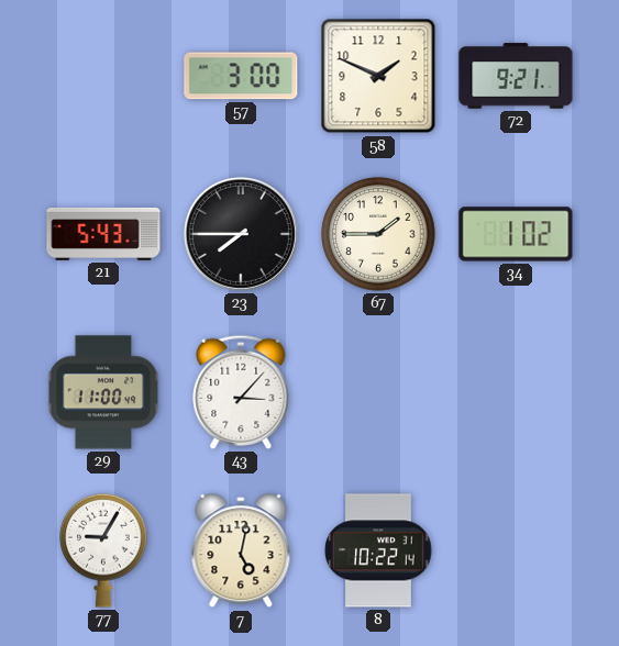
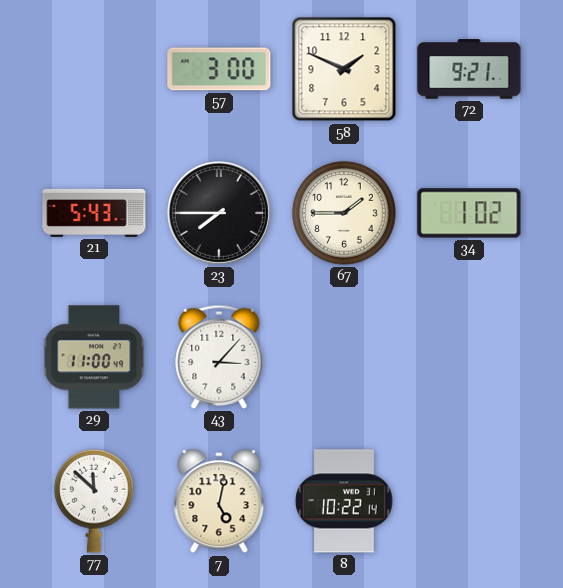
77: 9:05 -> 11:52 (94, 501)
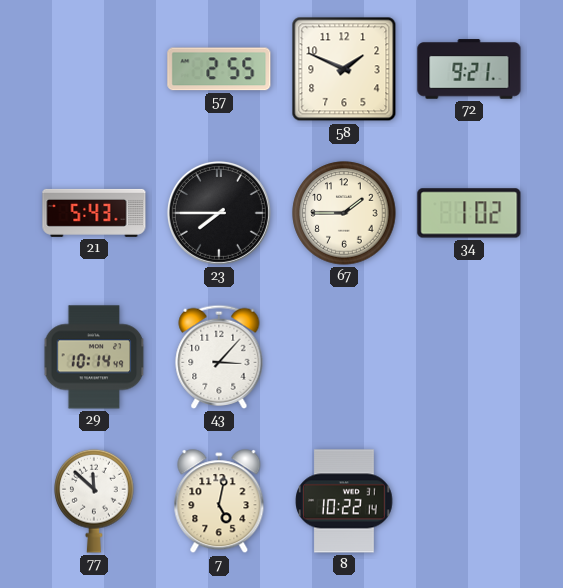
57: 3:00 -> 2:55 (219, 69)
29: 11:00 -> 10:14 (94, 357)
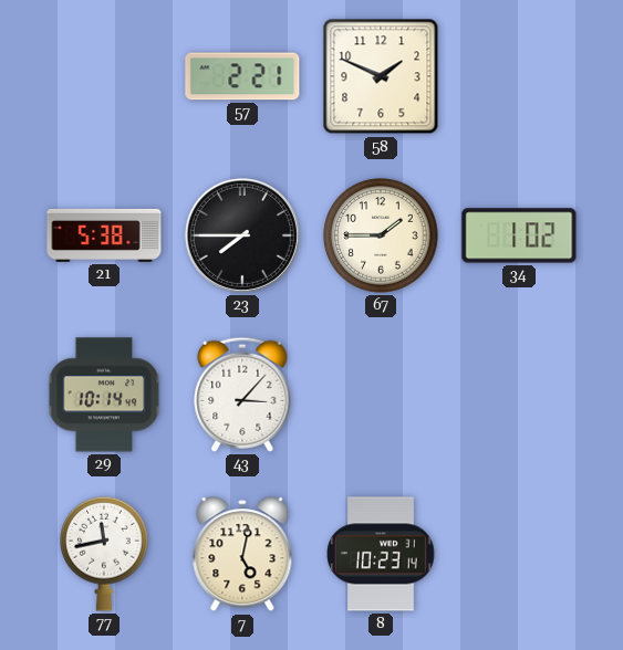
57: 2:55 -> 2:21 (242, 76)
72: 9:21 -> none (469, 69)
21: 5:43 -> 5:38 (104, 235)
77: 11:52 -> 11:43 (104, 554)
8: 10:22 -> 10:23 (381, 554)
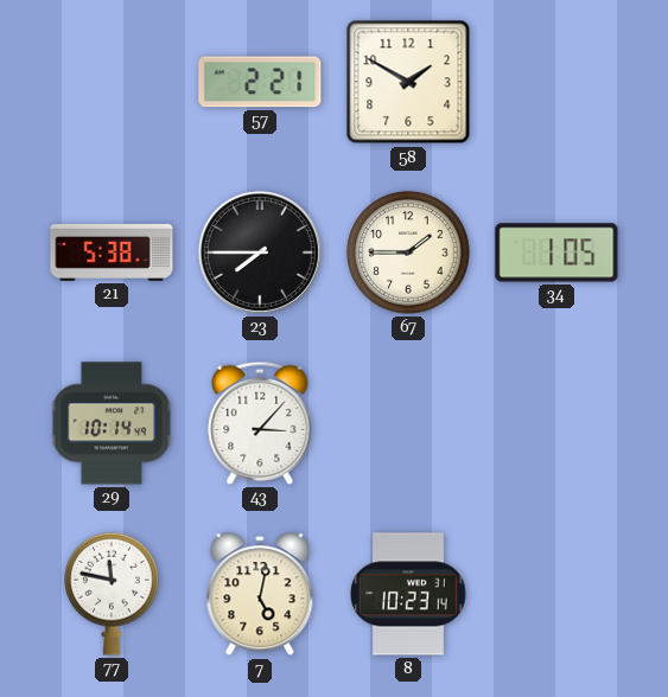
58: 1:49 -> 1:50 (408, 82)
34: 1:02 -> 1:05 (556, 252)
77: 11:43 -> 11:47 (112, 594)
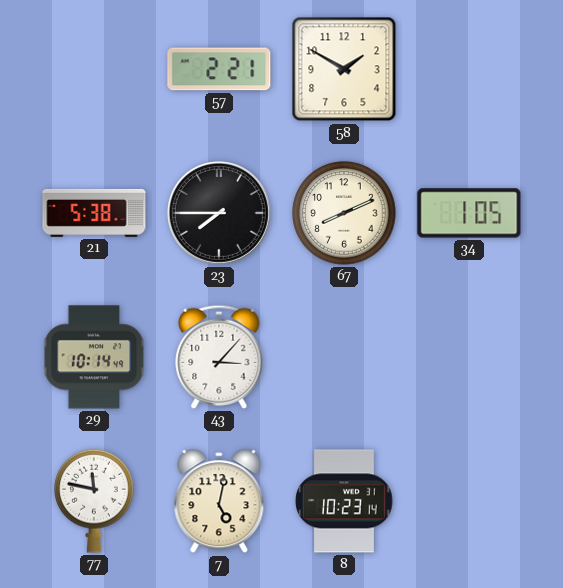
67: 1:45 -> 8:11 (344, 213)
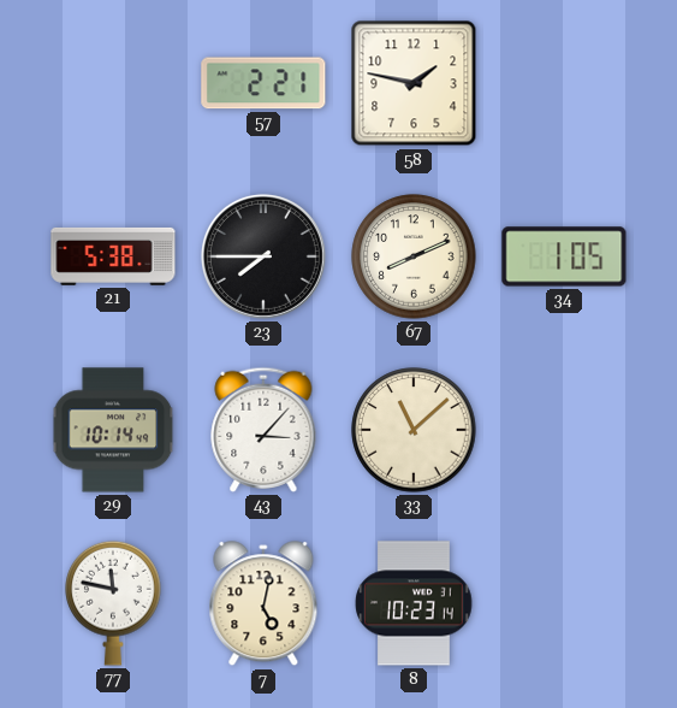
58: 1:50 -> 1:47 (414, 83)
33: none -> 11:08 (414, 430)
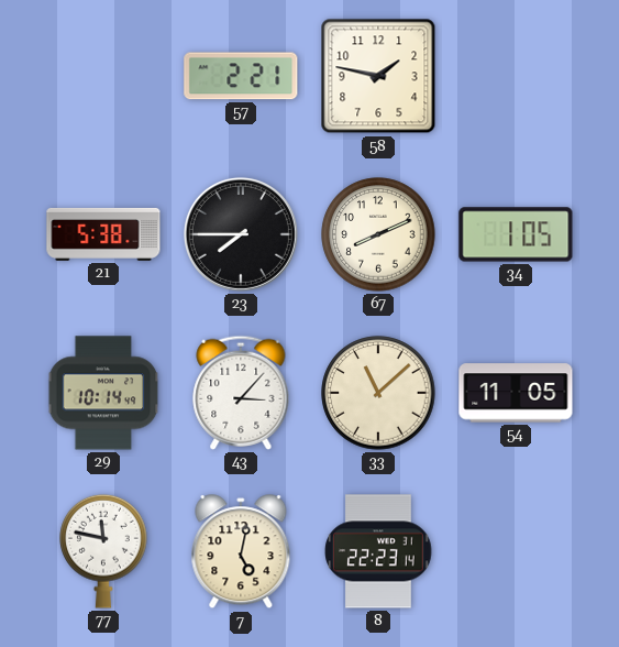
54: none -> 11:05 (516, 393)
8: 10:23 -> 22:23 (378, 551)
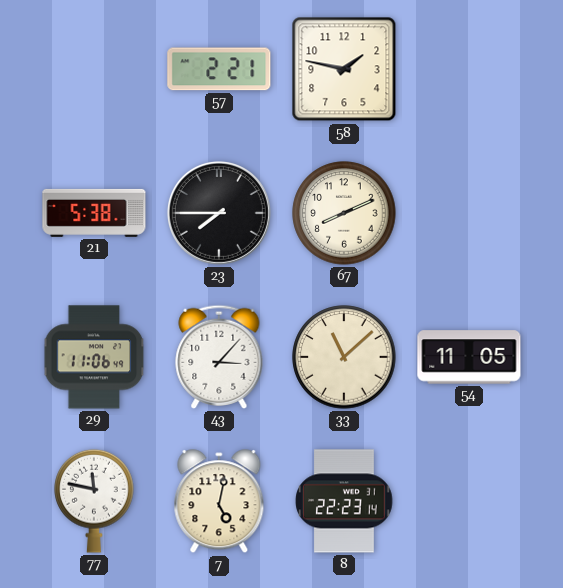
34: 1:05 -> none (516, 234)
29: 10:14 -> 11:06 (94, 357)
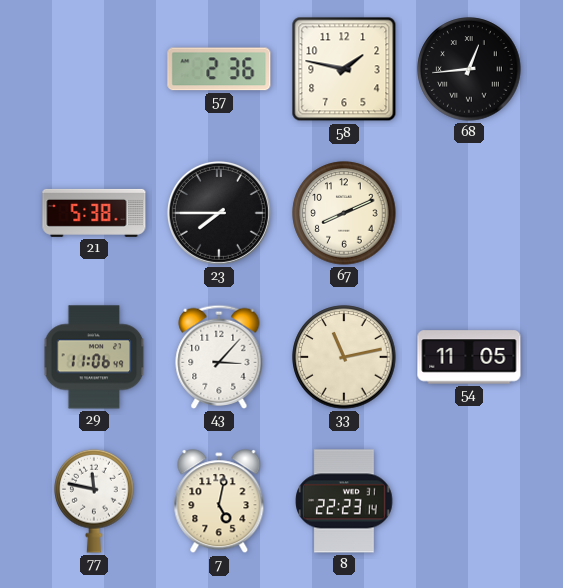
57: 2:21 -> 2:36 (219, 69)
68: none -> 12:44 (469, 69)
33: 11:08 -> 11:13 (344, 357)
